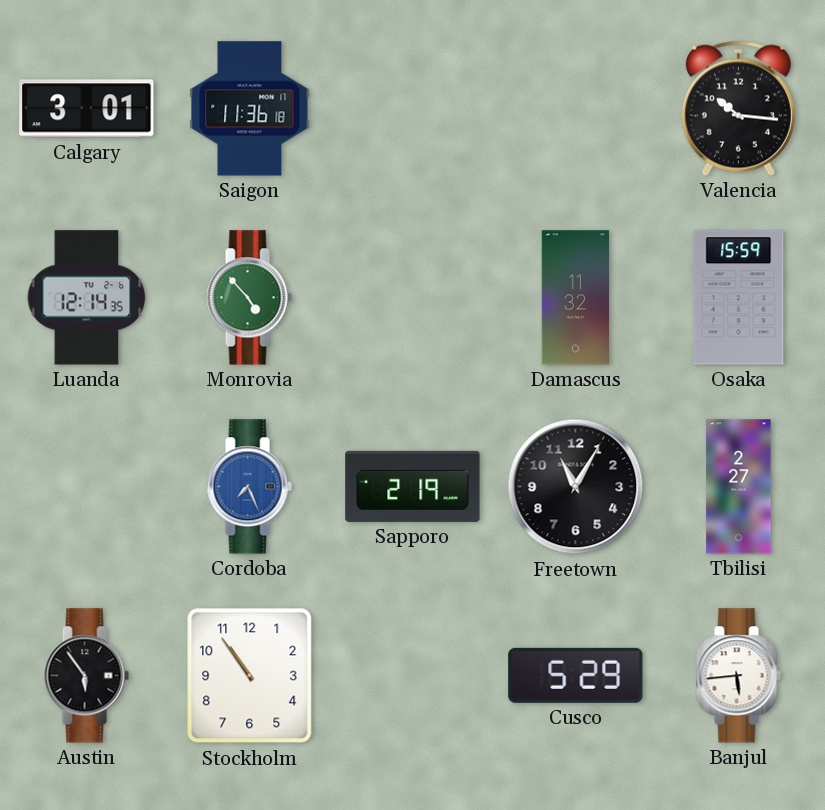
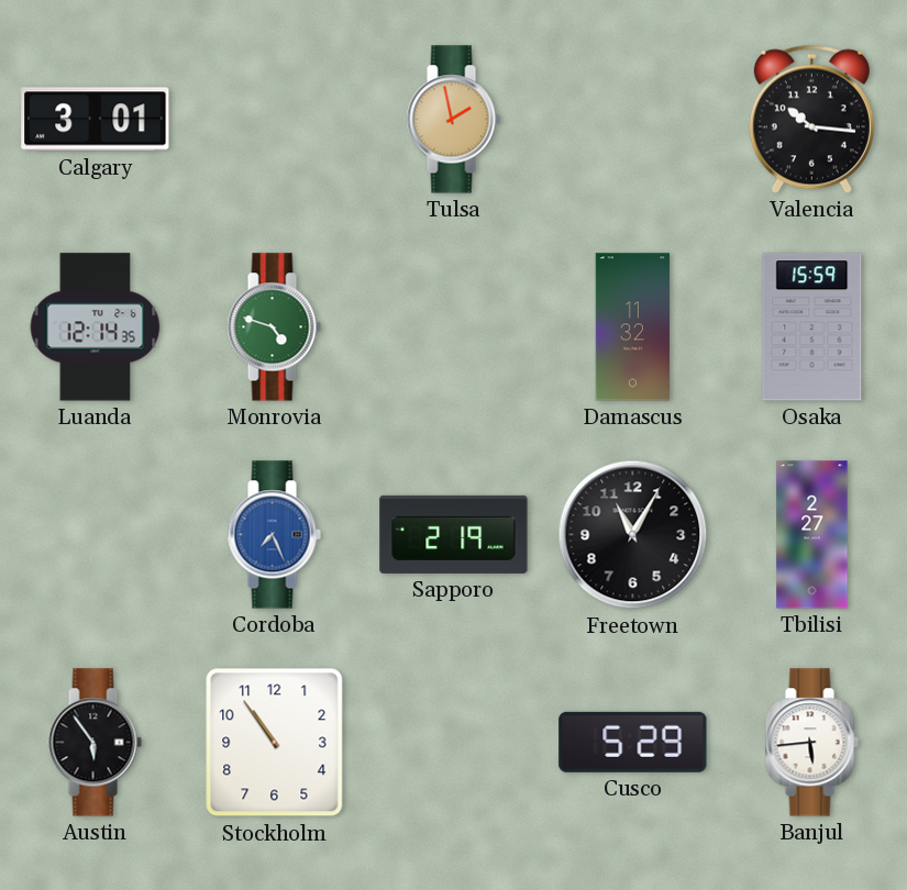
Saigon: 11:36 -> none (250, 109)
Tulsa: none -> 1:58 (453, 120)
Monrovia: 4:53 -> 4:48 (274, 327)
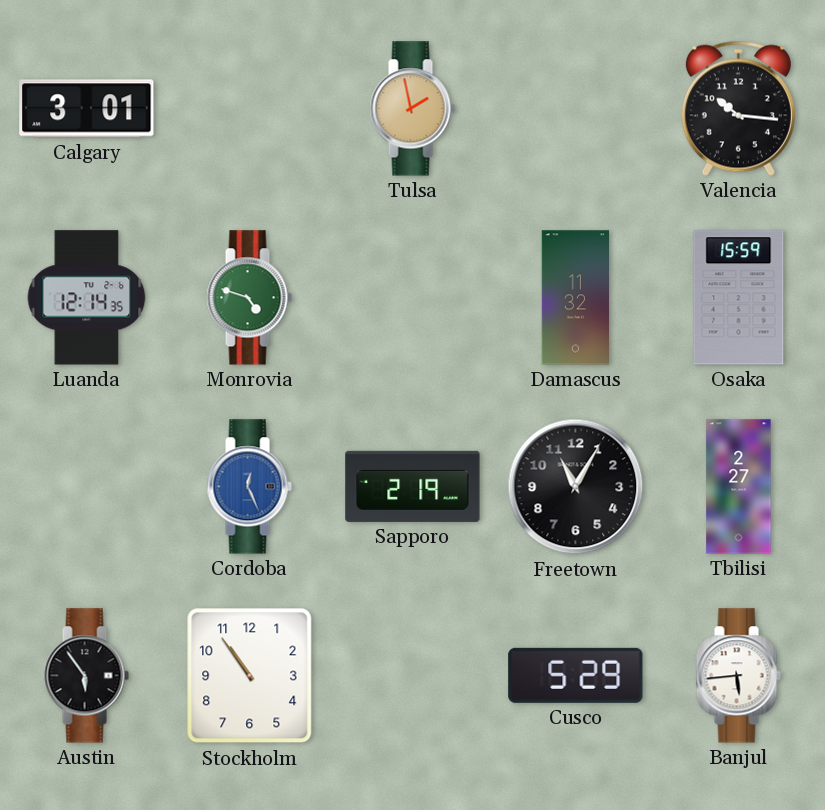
Cordoba: 7:26 -> 12:26 (249, 487)
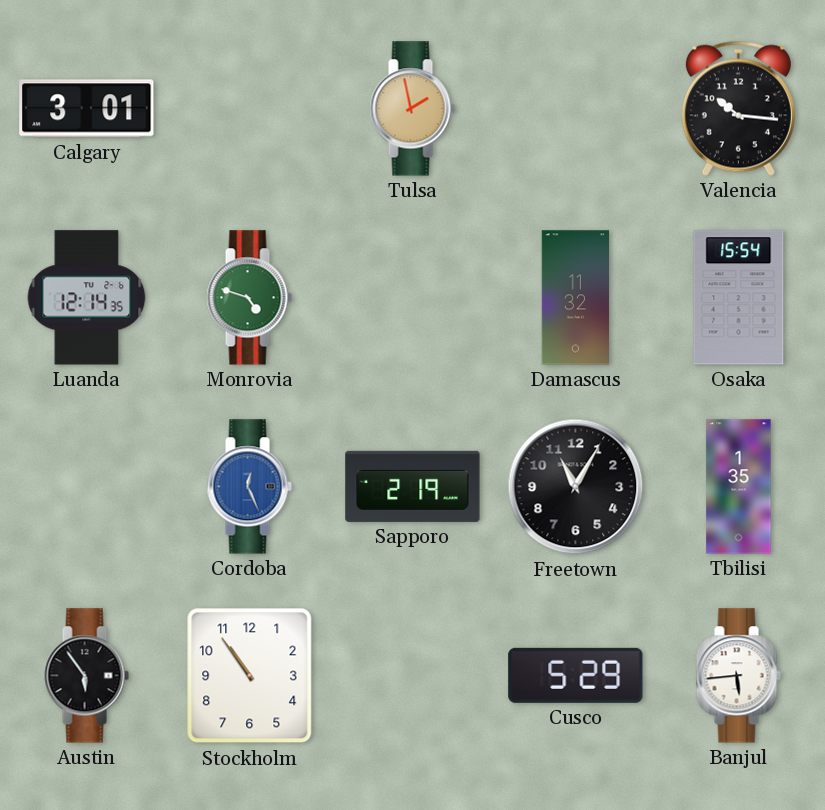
Osaka: 15:59 -> 15:54 (739, 298)
Tbilisi: 2:27 -> 1:35 (739, 487)
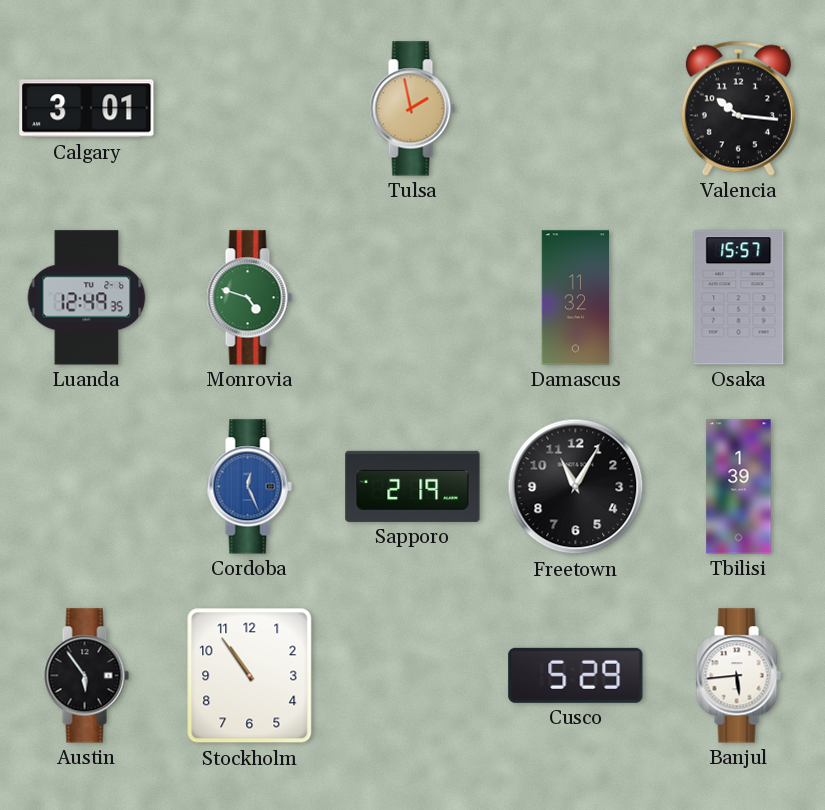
Luanda: 12:14 -> 12:49 (87, 298)
Osaka: 15:54 -> 15:57 (739, 298)
Tbilisi: 1:35 -> 1:39 (739, 487)
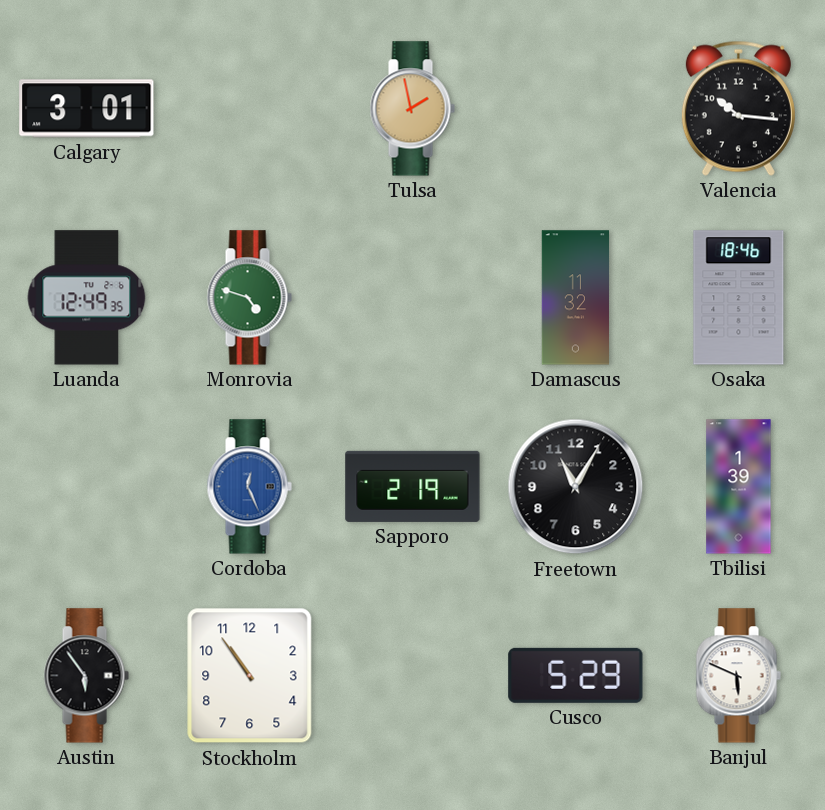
Osaka: 15:57 -> 18:46 (739, 298)
Banjul: 5:44 -> 5:49 (738, 676)
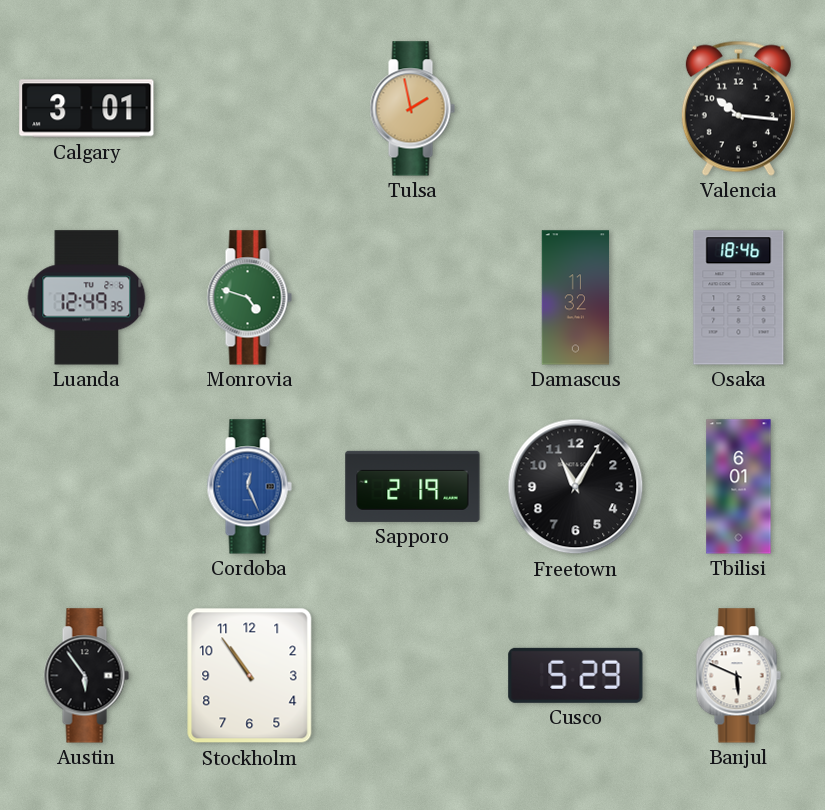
Tbilisi: 1:39 -> 6:01 (739, 487)
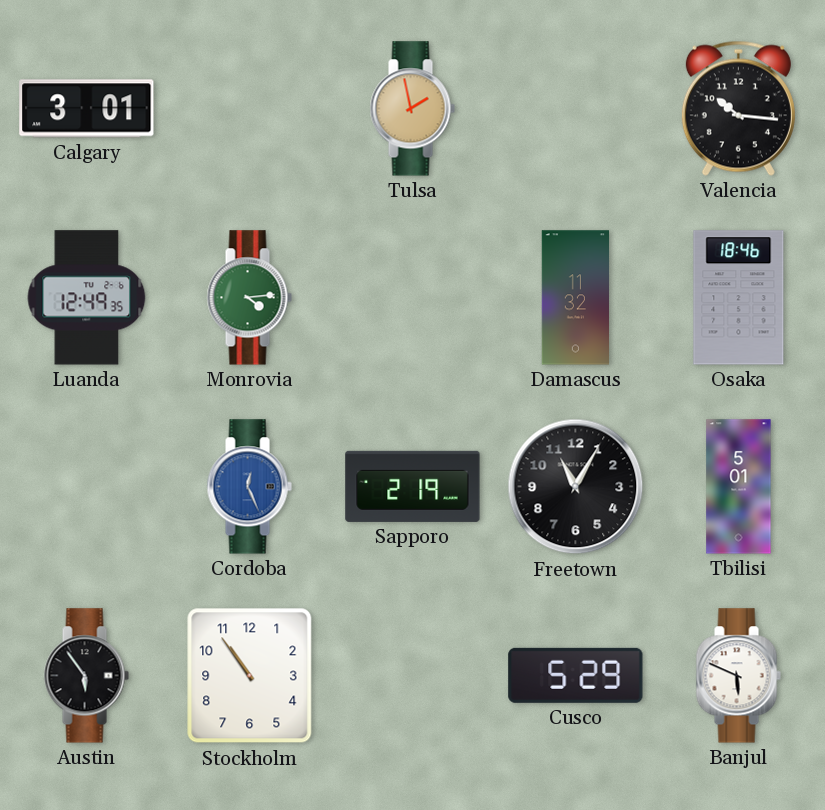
Monrovia: 4:48 -> 4:14 (249, 298)
Tbilisi: 6:01 -> 5:01 (739, 487)
